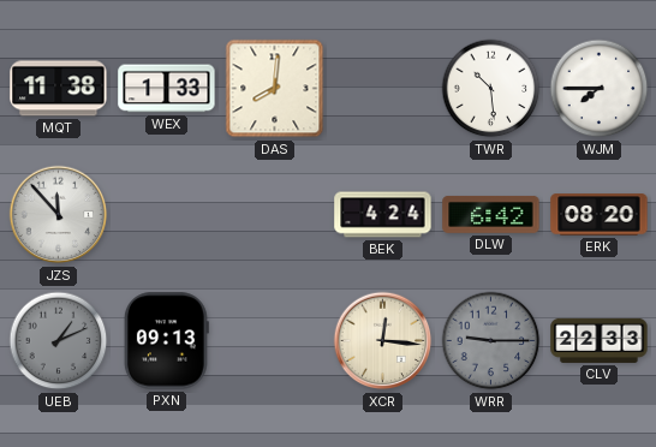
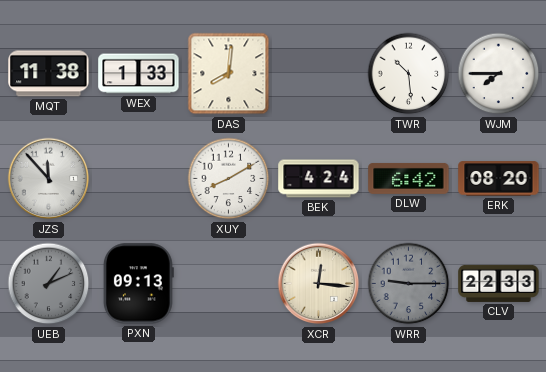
XUY: none -> 8:10 (229, 179)
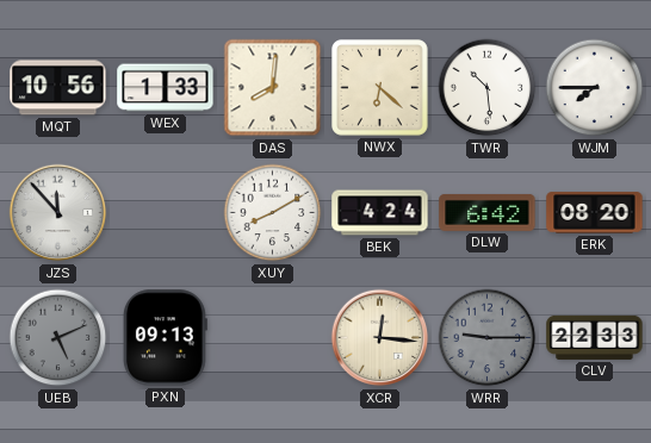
MQT: 11:38 -> 10:56 (58, 88)
NWX: none -> 6:22 (380, 88)
UEB: 1:11 -> 5:11 (58, 338)
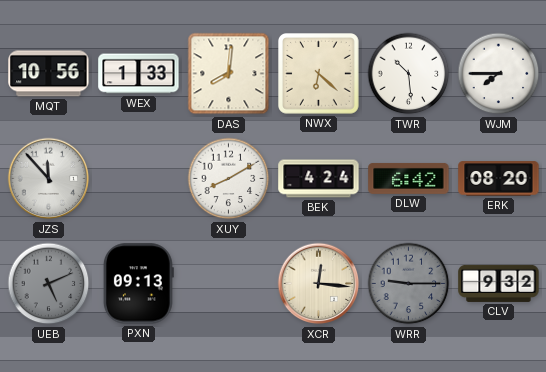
CLV: 22:33 -> 9:32 (499, 283)
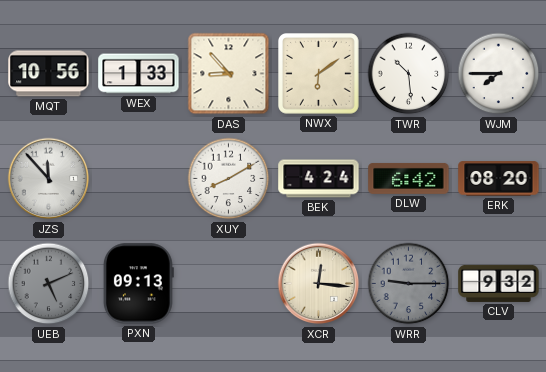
DAS: 8:01 -> 8:53 (229, 74)
NWX: 6:22 -> 6:09 (319, 74)
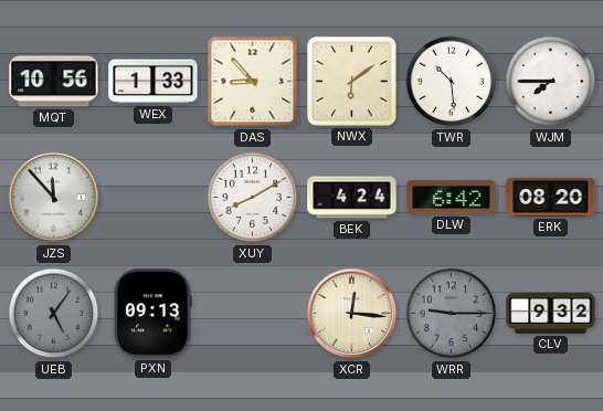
UEB: 5:11 -> 5:06 (54, 314)
